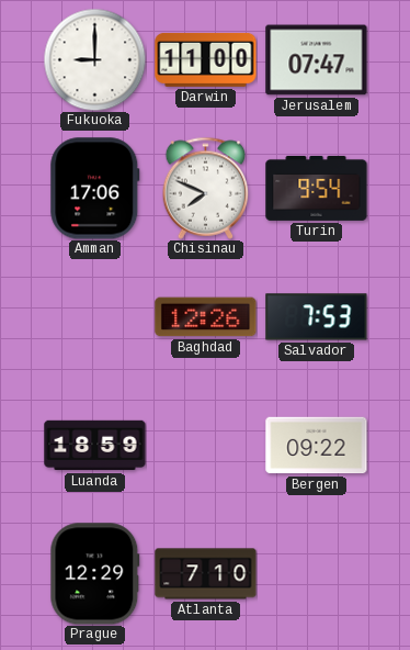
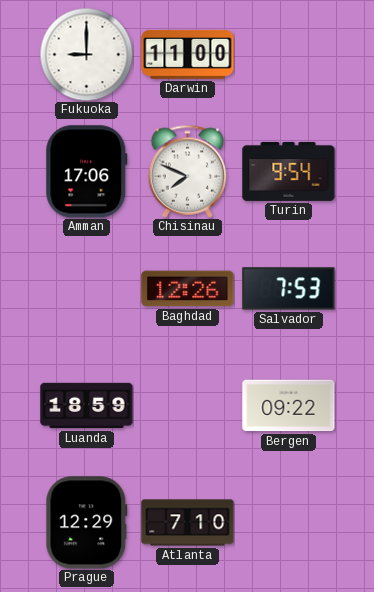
Jerusalem: 07:47 -> none (317, 60)
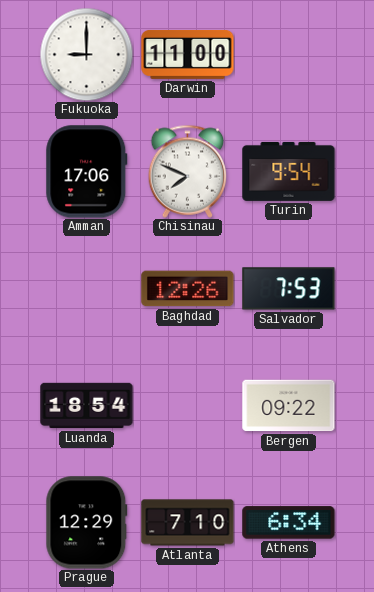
Luanda: 18:59 -> 18:54 (87, 406)
Athens: none -> 6:34 (289, 523)
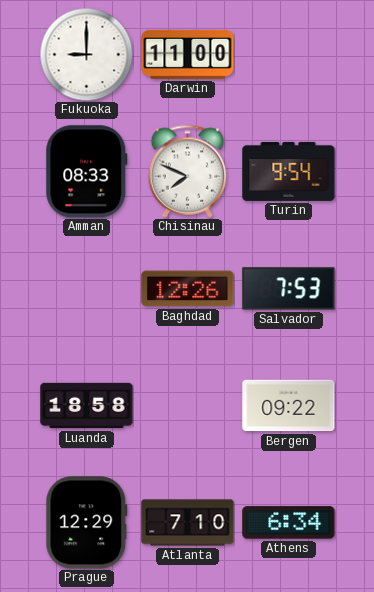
Amman: 17:06 -> 08:33 (87, 172)
Luanda: 18:54 -> 18:58 (87, 406)
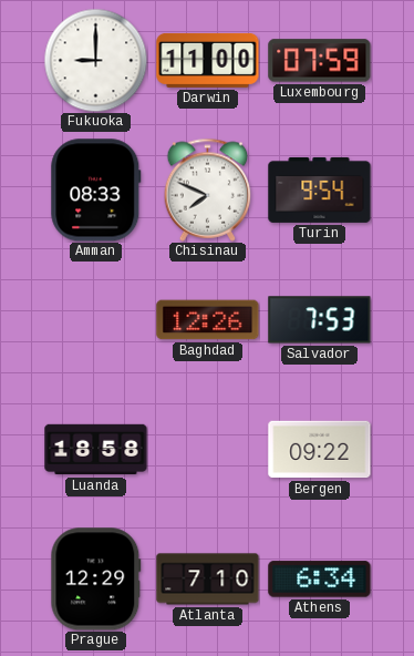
Luxembourg: none -> 07:59 (320, 61)
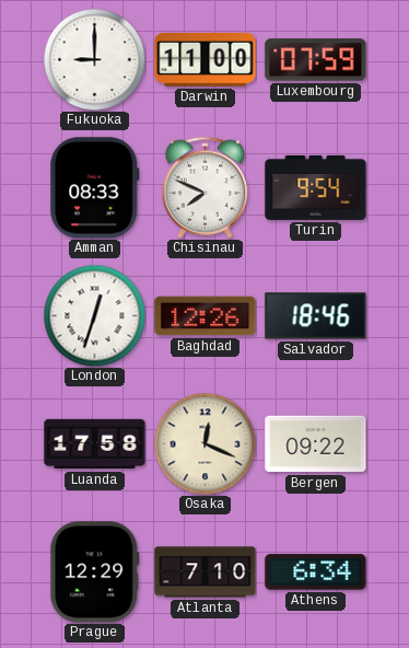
London: none -> 12:33 (94, 315)
Salvador: 7:53 -> 18:46 (316, 316)
Luanda: 18:58 -> 17:58 (95, 444)
Osaka: none -> 12:19 (204, 443)
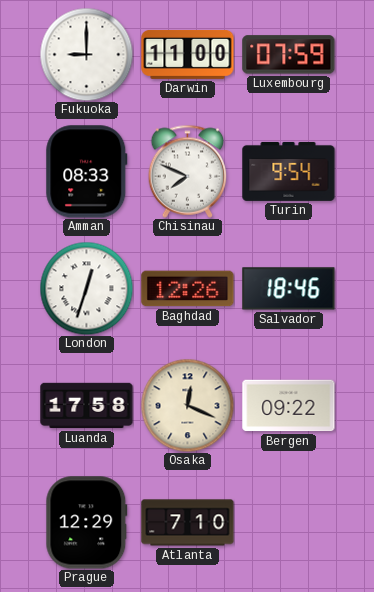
Athens: 6:34 -> none (316, 572)
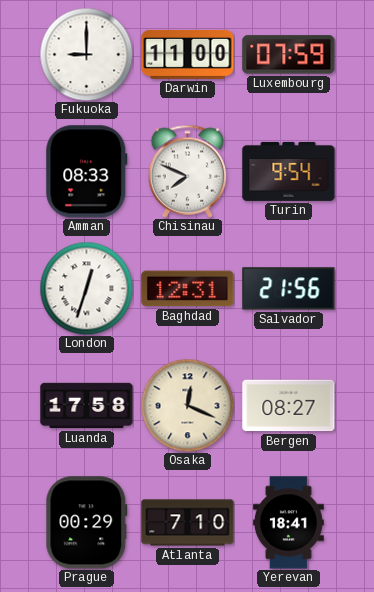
Baghdad: 12:26 -> 12:31 (188, 289)
Salvador: 18:46 -> 21:56 (289, 289)
Bergen: 09:22 -> 08:27 (289, 406)
Prague: 12:29 -> 00:29 (87, 523)
Yerevan: none -> 18:41 (288, 523)
